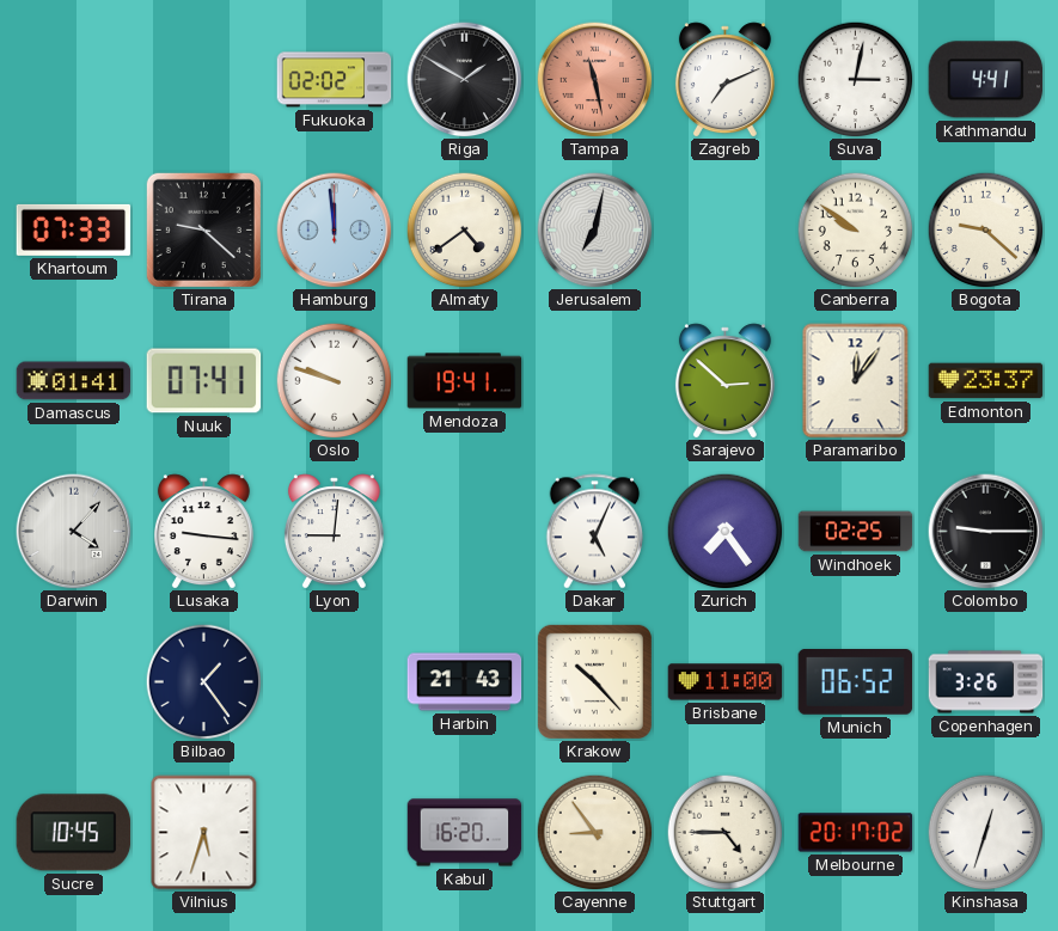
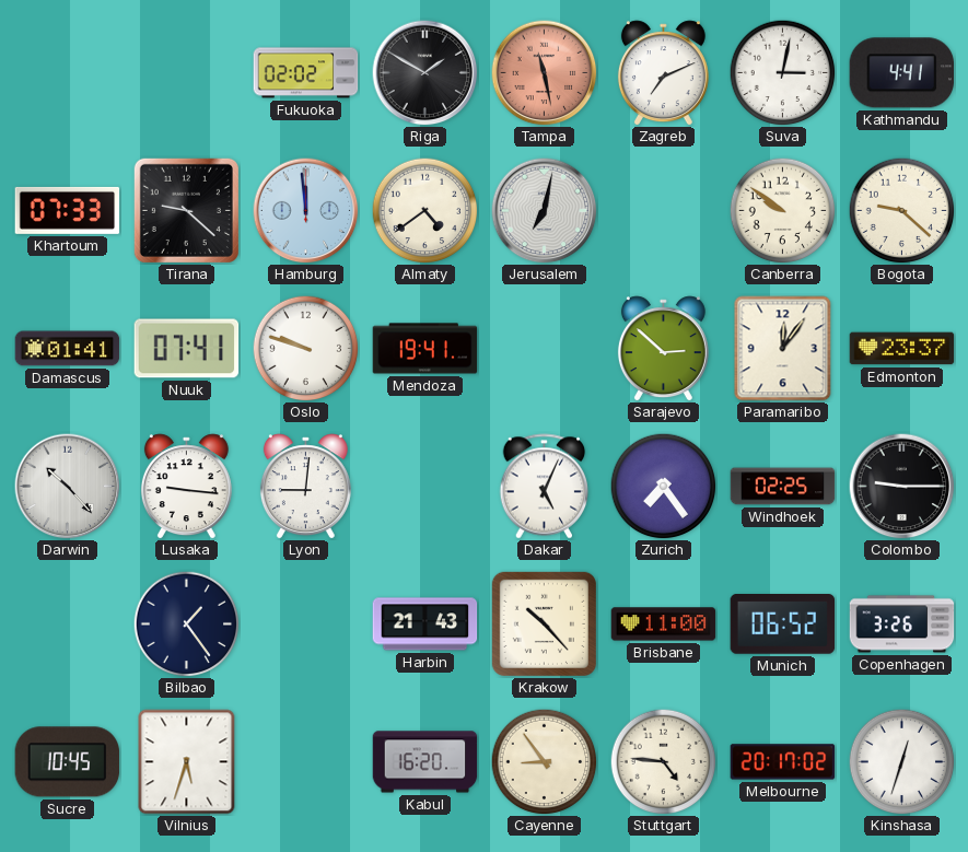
Darwin: 4:07 -> 10:23 (68, 487)
Stuttgart: 4:45 -> 4:46 (663, 761)
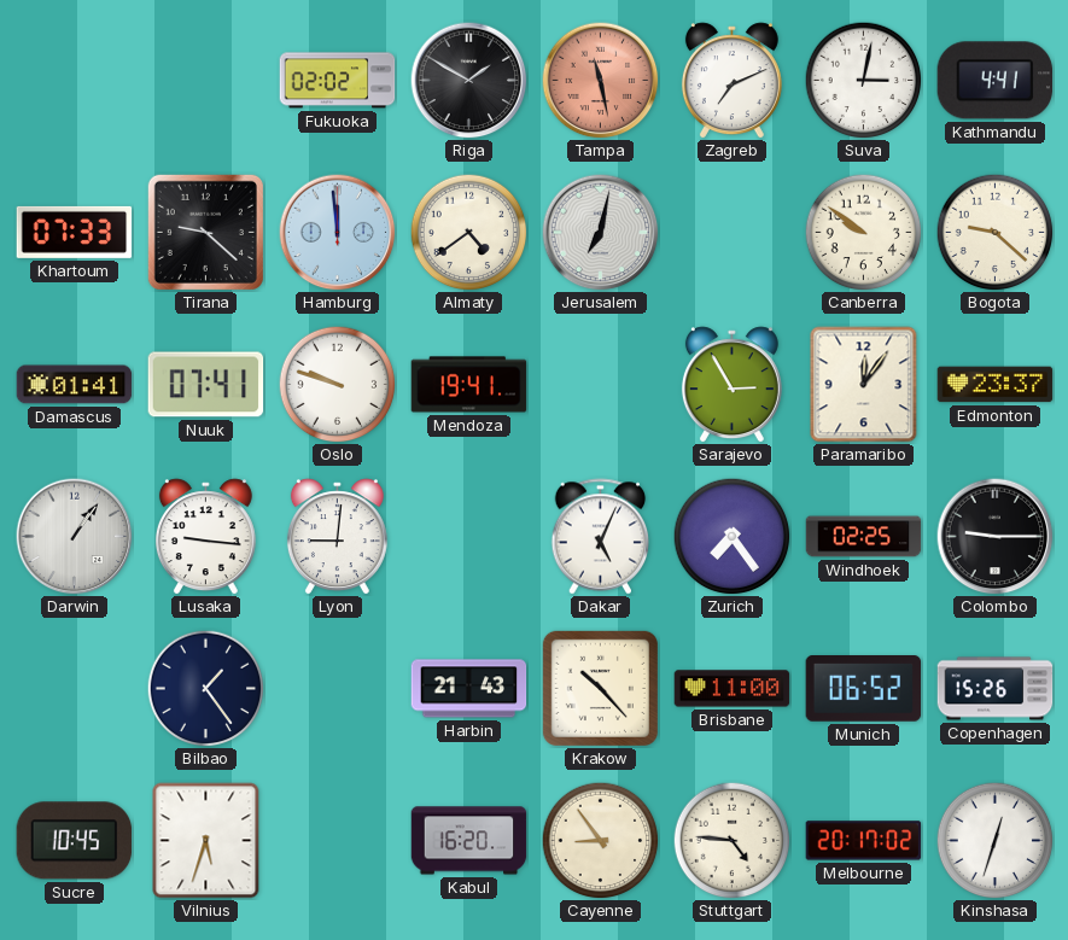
Sarajevo: 2:52 -> 2:55 (731, 385)
Darwin: 10:23 -> 1:06 (75, 537)
Copenhagen: 3:26 -> 15:26 (996, 689)
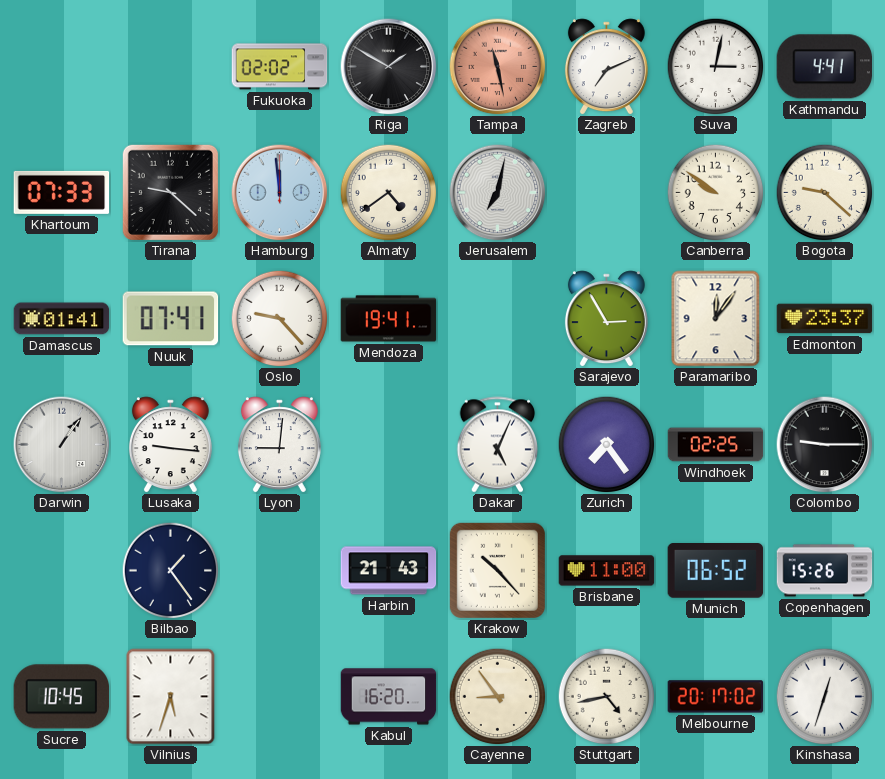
Oslo: 9:48 -> 9:23 (279, 318)
Stuttgart: 4:46 -> 4:43 (606, 696)
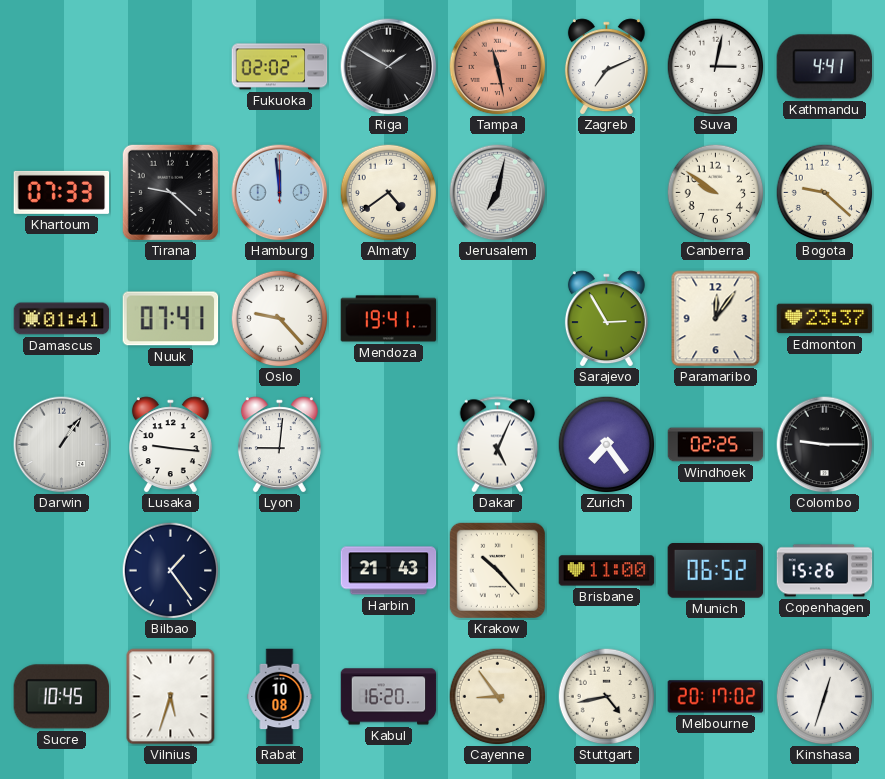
Rabat: none -> 10:08 (280, 697)
